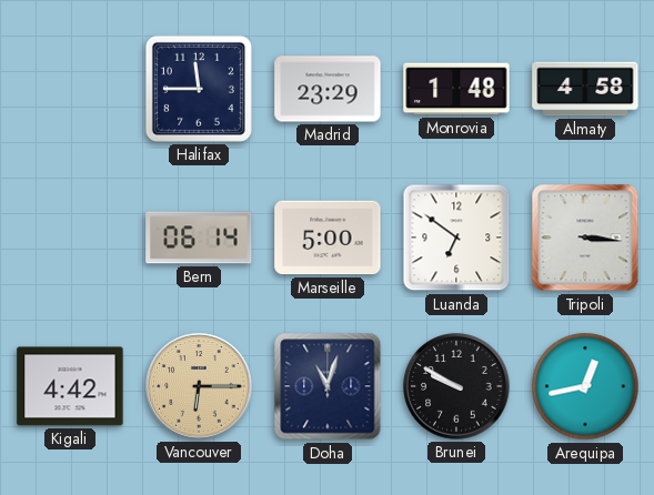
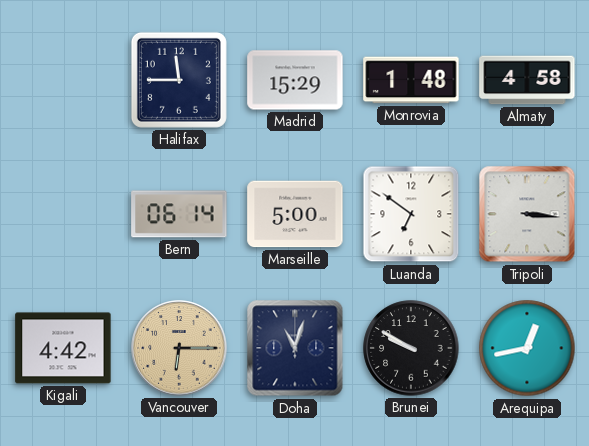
Madrid: 23:29 -> 15:29 (295, 80)
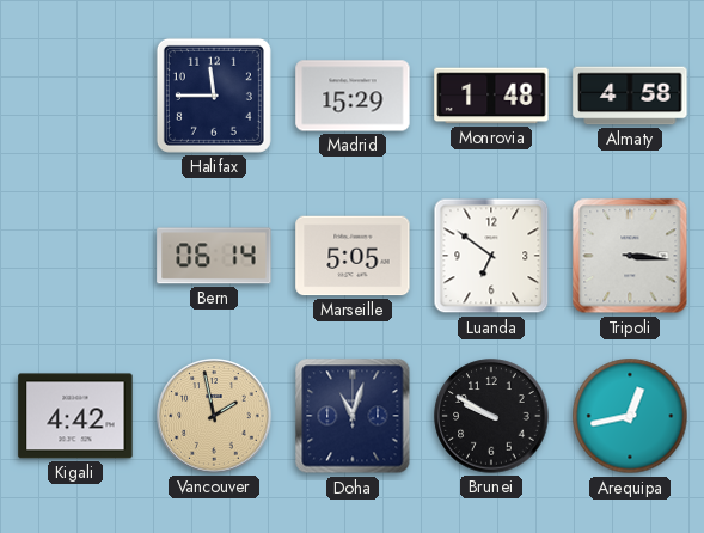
Marseille: 5:00 -> 5:05 (353, 256)
Vancouver: 6:15 -> 1:58 (214, 416)
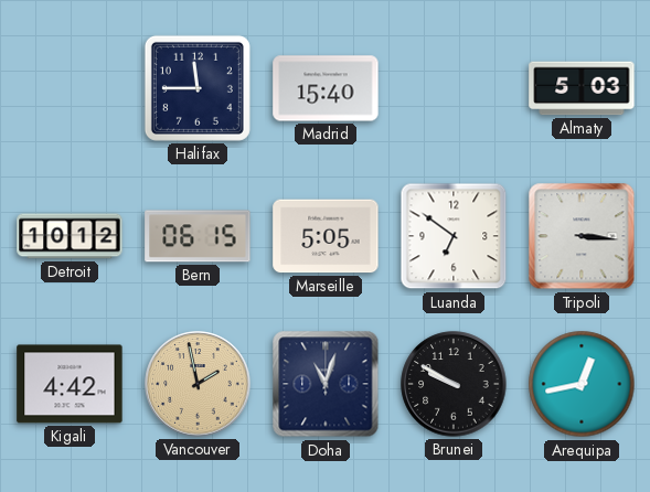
Madrid: 15:29 -> 15:40 (326, 88)
Monrovia: 1:48 -> none (491, 96)
Almaty: 4:58 -> 5:03 (582, 88)
Detroit: none -> 10:12 (70, 236)
Bern: 06:14 -> 06:15 (198, 236)
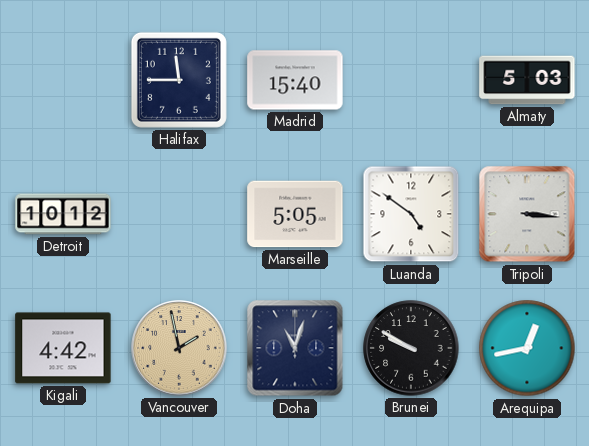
Bern: 06:15 -> none (198, 236)
Luanda: 6:51 -> 4:51 (411, 214)
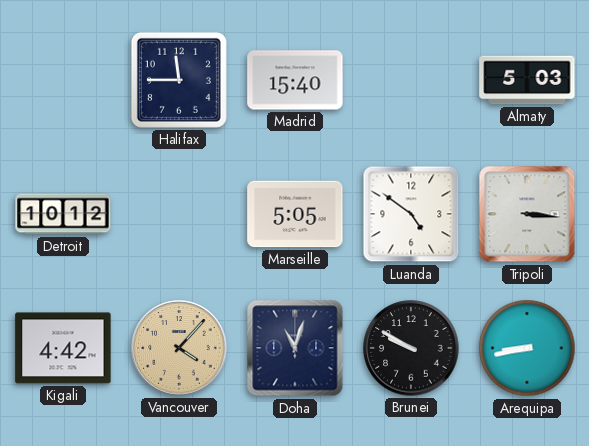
Vancouver: 1:58 -> 4:07 (179, 348)
Arequipa: 12:43 -> 8:43 (527, 348)
